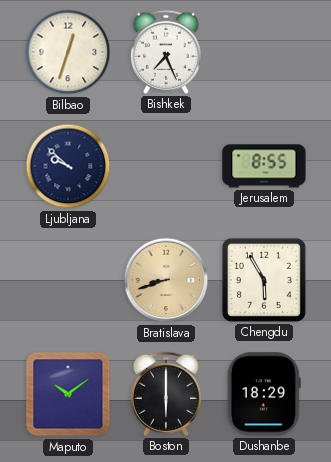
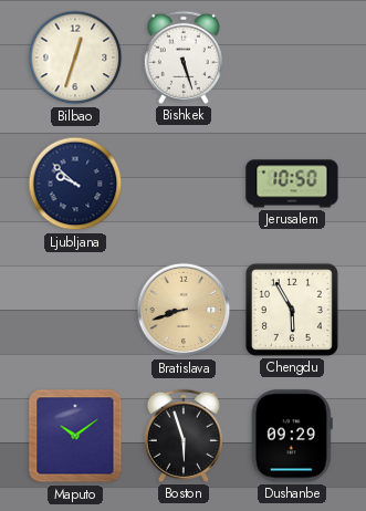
Bishkek: 7:26 -> 5:27 (184, 58)
Jerusalem: 8:55 -> 10:50 (292, 184)
Boston: 6:00 -> 5:57 (184, 436)
Dushanbe: 18:29 -> 09:29 (292, 436)
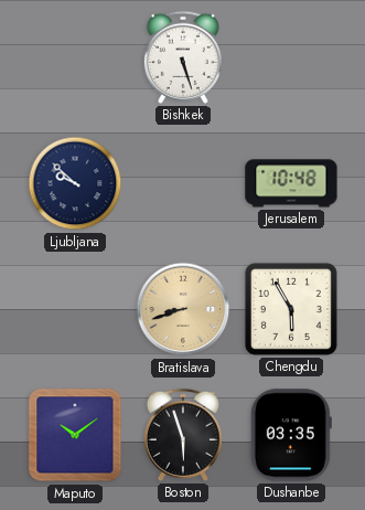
Bilbao: 12:33 -> none (75, 58)
Jerusalem: 10:50 -> 10:48 (291, 183)
Dushanbe: 09:29 -> 03:35 (291, 435)
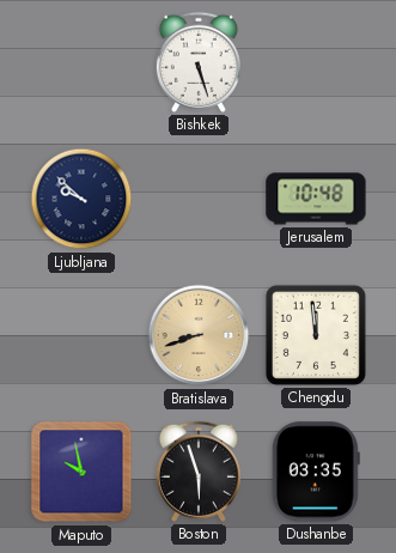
Chengdu: 5:55 -> 11:59 (316, 335)
Maputo: 10:09 -> 9:58 (81, 472)
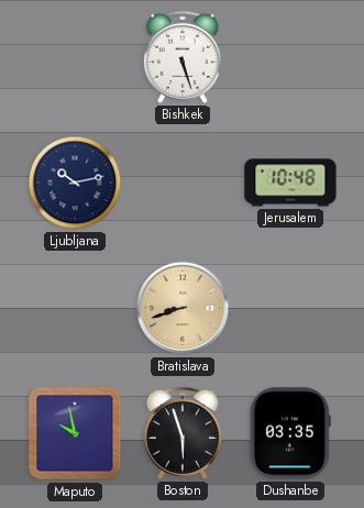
Ljubljana: 9:52 -> 10:13 (75, 183)
Chengdu: 11:59 -> none (316, 335)
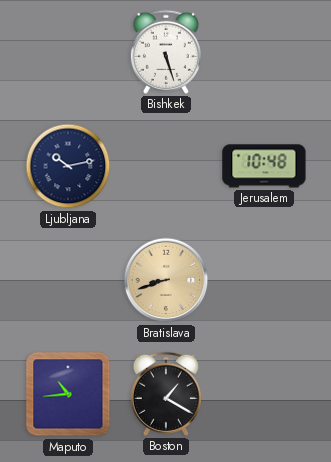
Maputo: 9:58 -> 10:44 (68, 394)
Boston: 5:57 -> 1:20 (166, 394)
Dushanbe: 03:35 -> none (290, 433)
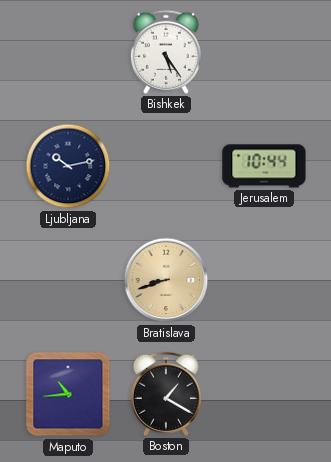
Bishkek: 5:27 -> 5:24 (166, 52)
Jerusalem: 10:48 -> 10:44 (264, 166)
